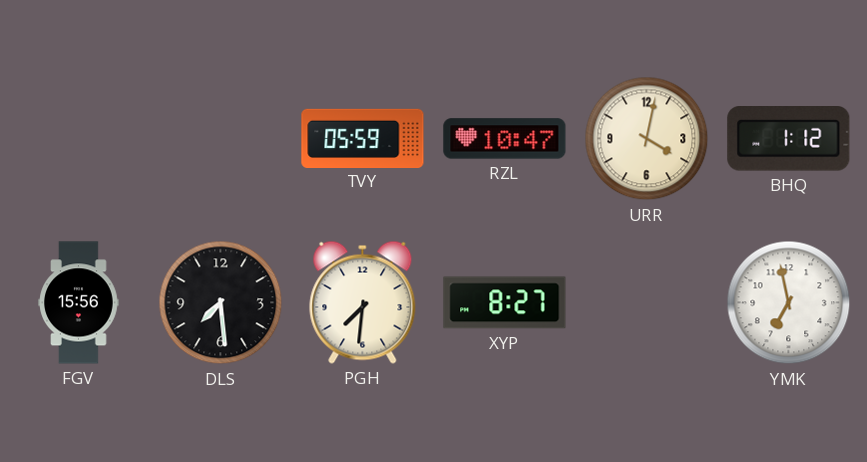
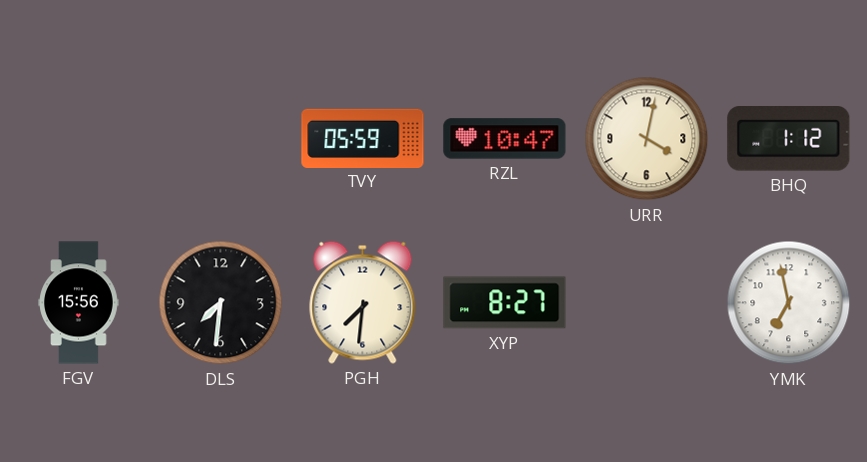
DLS: 7:29 -> 7:31 (221, 303)
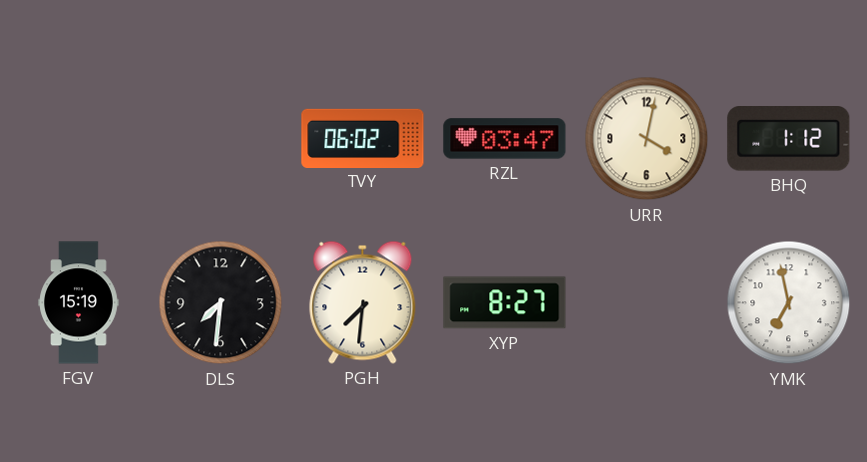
TVY: 05:59 -> 06:02 (363, 138)
RZL: 10:47 -> 03:47 (505, 139)
FGV: 15:56 -> 15:19 (79, 303)
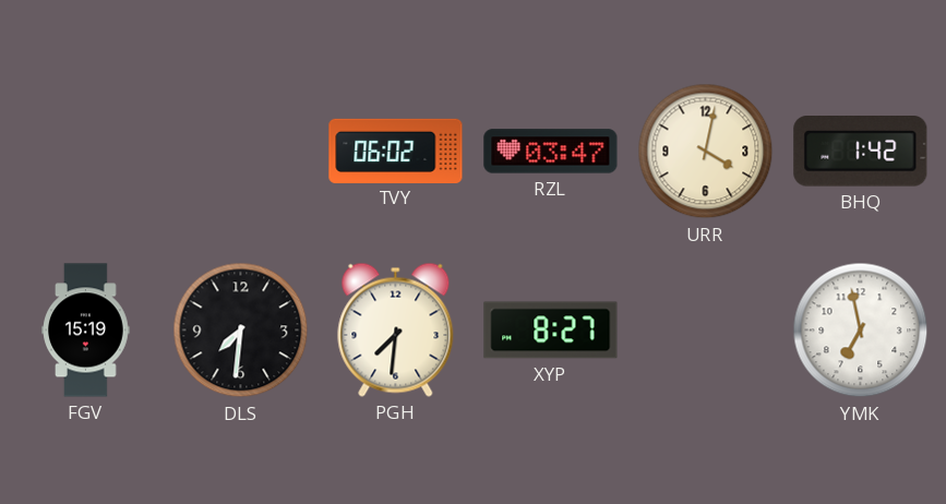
BHQ: 1:12 -> 1:42 (861, 152)
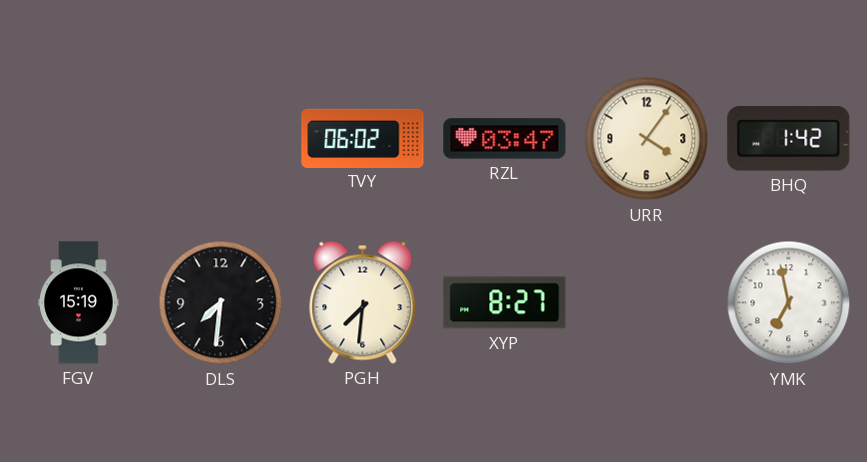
URR: 4:02 -> 4:06 (647, 139)
